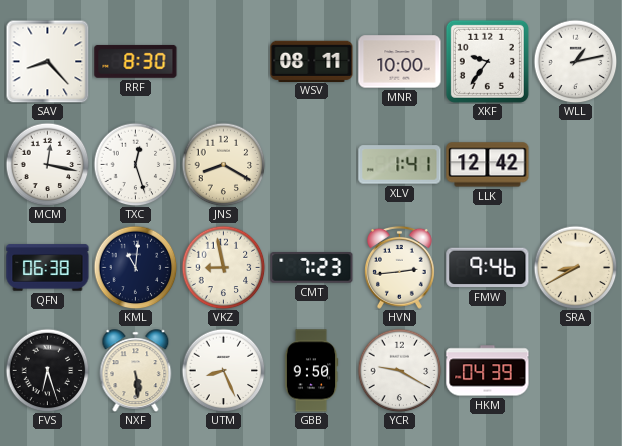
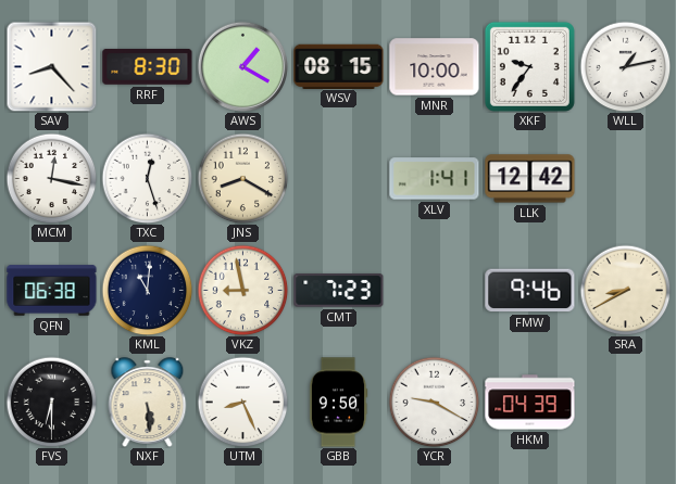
AWS: none -> 1:20 (242, 66)
WSV: 08:11 -> 08:15 (339, 66)
HVN: 2:44 -> none (400, 267)
FVS: 6:27 -> 6:30 (51, 402)
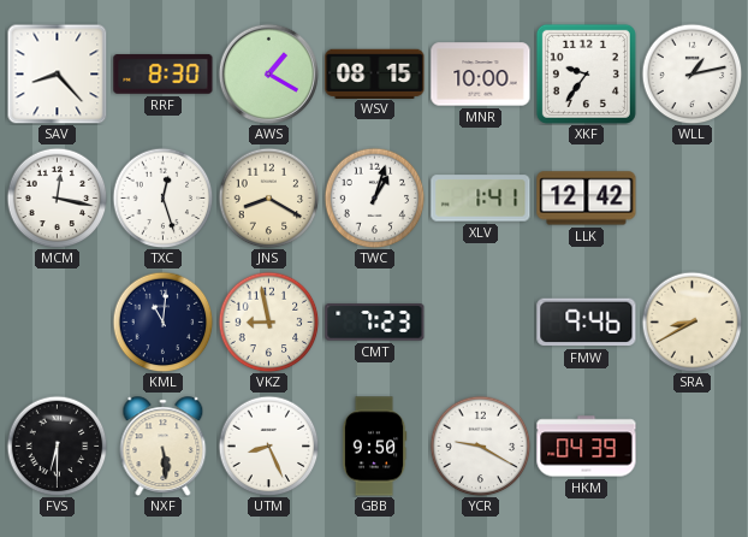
TWC: none -> 1:03 (374, 197)
QFN: 06:38 -> none (52, 291)
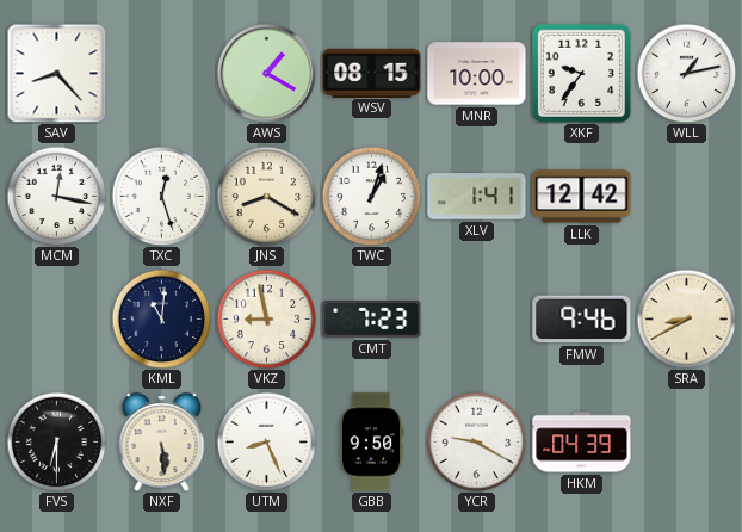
RRF: 8:30 -> none (164, 73)
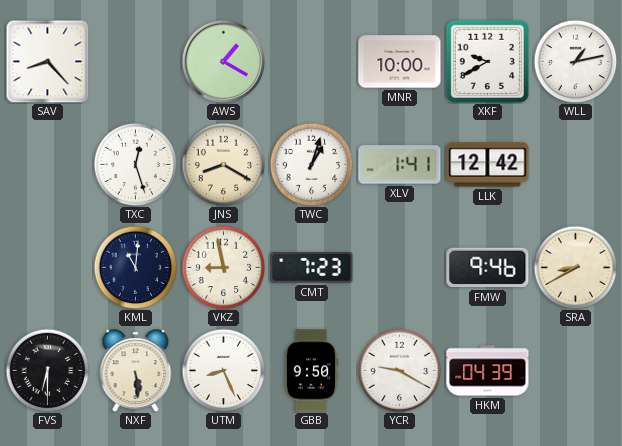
WSV: 08:15 -> none (372, 73)
XKF: 9:36 -> 9:40 (487, 61)
MCM: 12:17 -> none (56, 196)
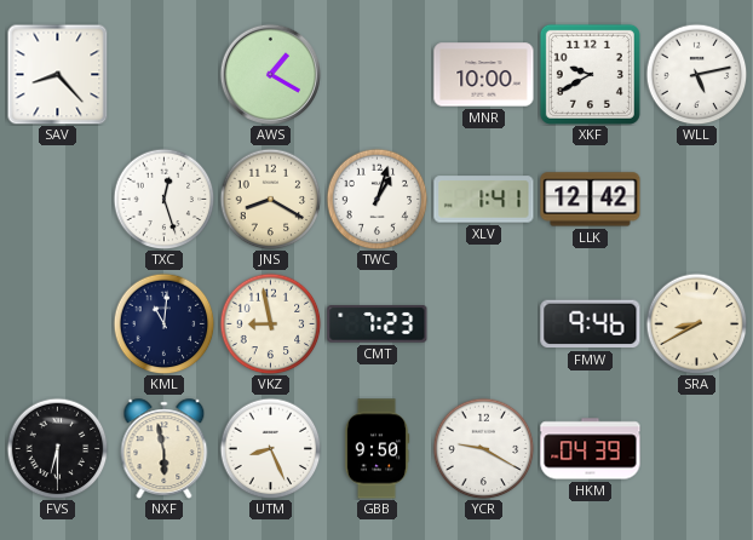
WLL: 1:13 -> 5:13 (696, 74)
NXF: 5:29 -> 5:58 (165, 448)
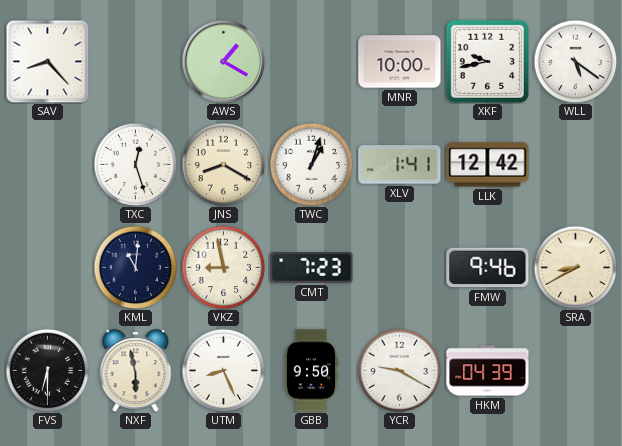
XKF: 9:40 -> 9:43 (487, 61)
WLL: 5:13 -> 5:21 (575, 61)
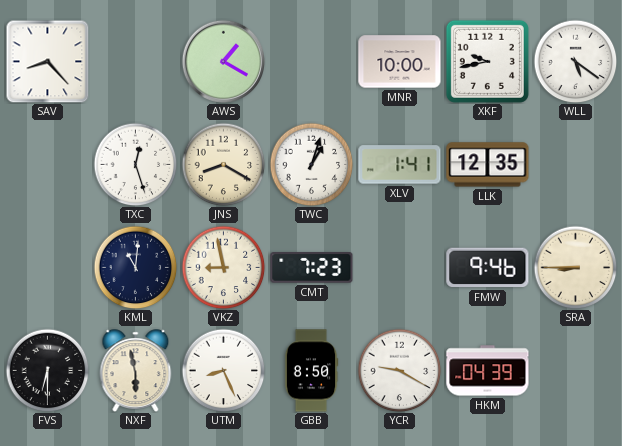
LLK: 12:42 -> 12:35 (488, 165)
SRA: 8:40 -> 8:45 (575, 267)
GBB: 9:50 -> 8:50 (311, 371)
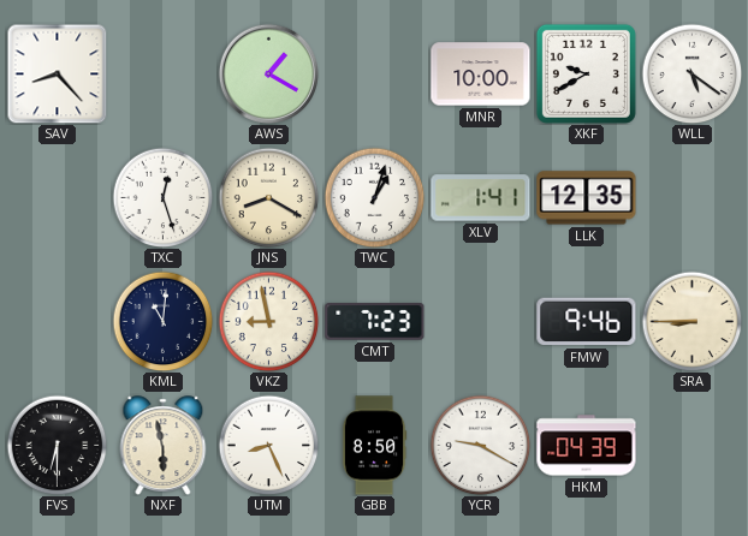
XKF: 9:43 -> 9:40 (586, 73)
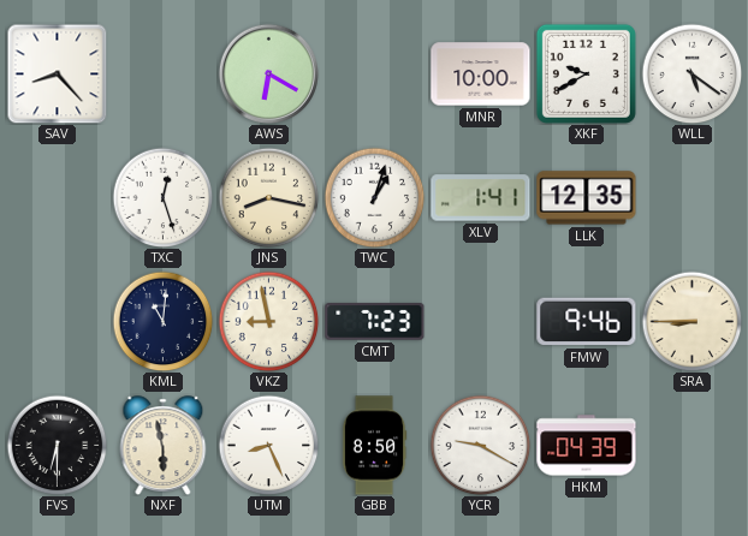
AWS: 1:20 -> 6:20 (268, 73)
JNS: 8:20 -> 8:17 (268, 197)
